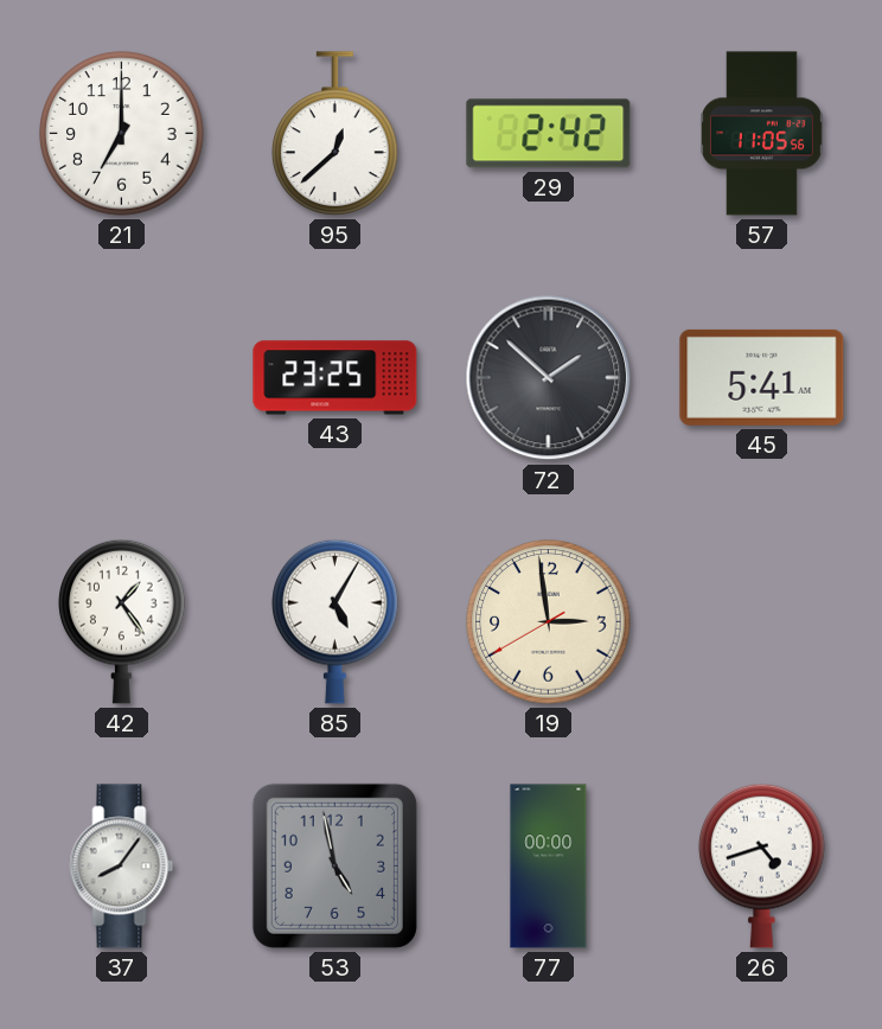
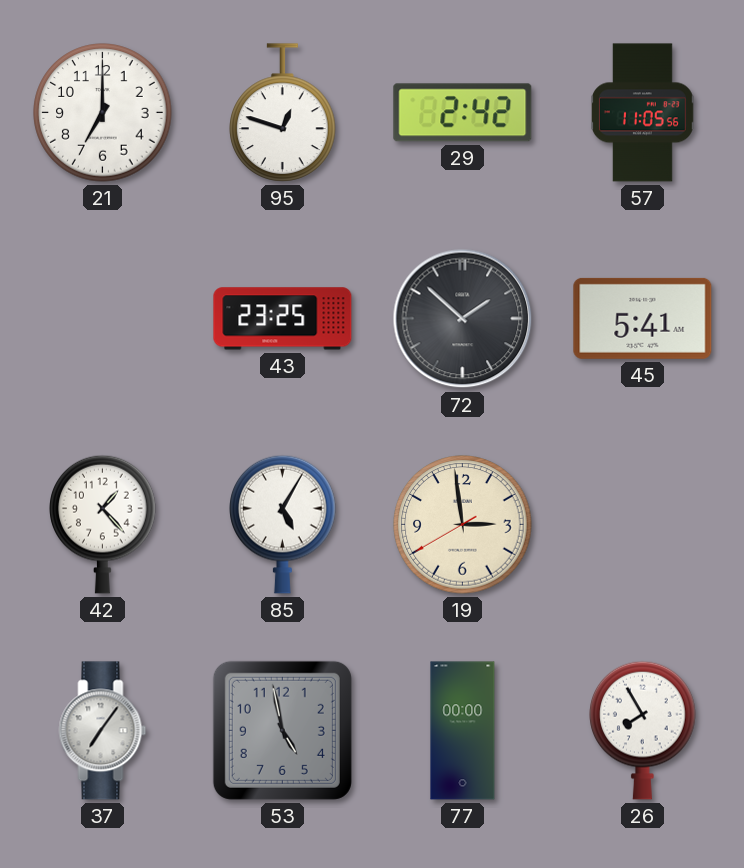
95: 12:38 -> 12:48 (283, 113)
42: 1:24 -> 1:23 (103, 524)
37: 8:06 -> 7:06 (103, 731)
26: 4:42 -> 7:55 (643, 730)
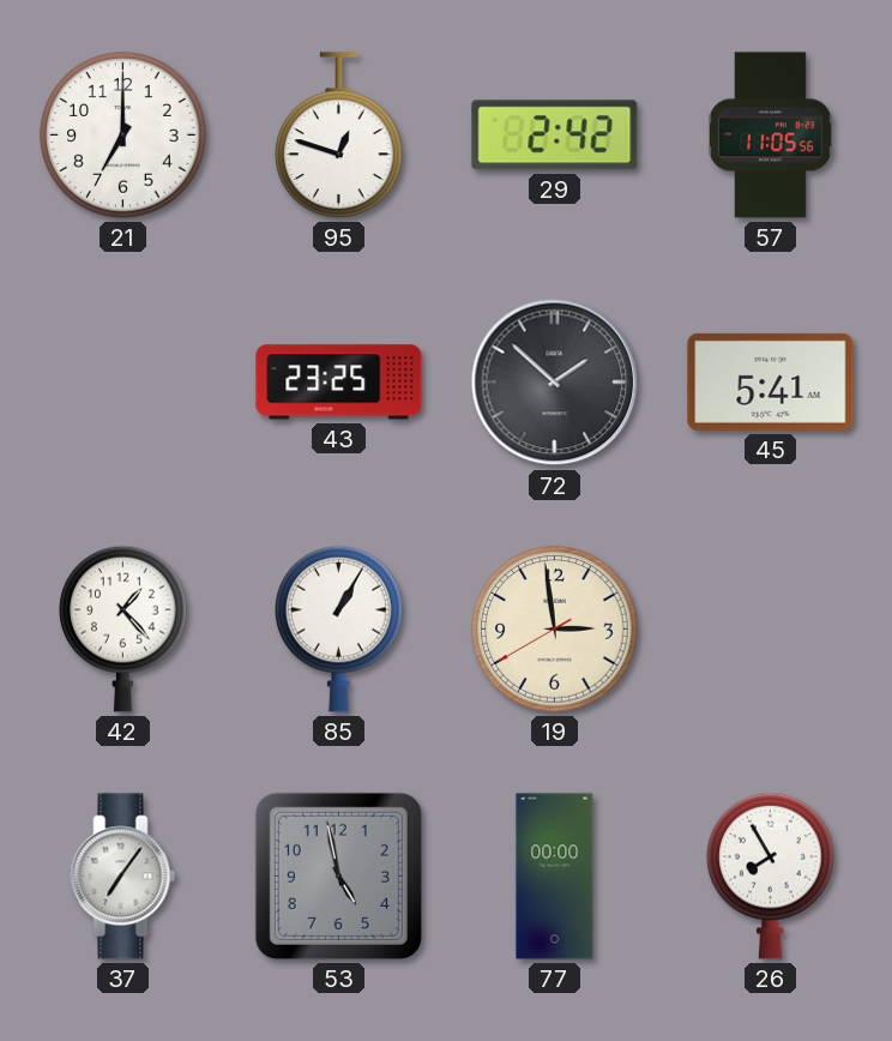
85: 5:05 -> 1:05 (339, 628)
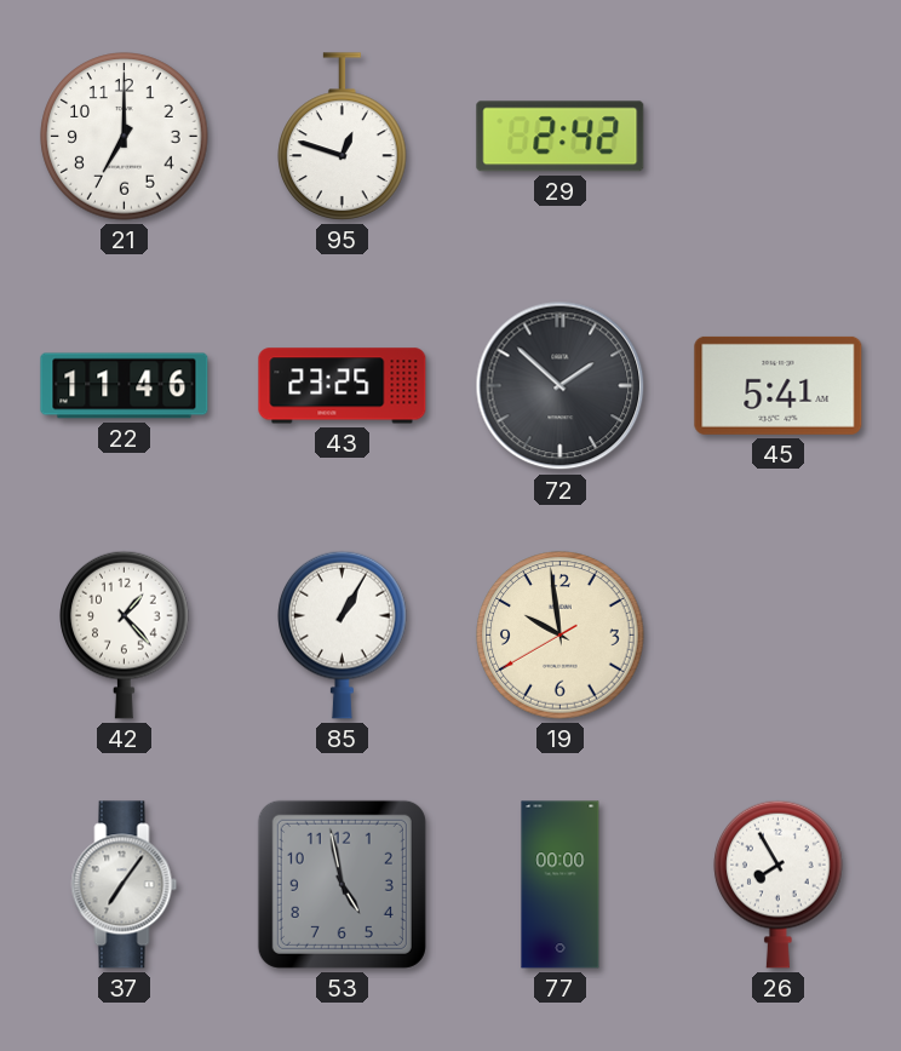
57: 11:05 -> none (771, 136)
22: none -> 11:46 (125, 386)
19: 2:58 -> 9:58 (561, 636)
